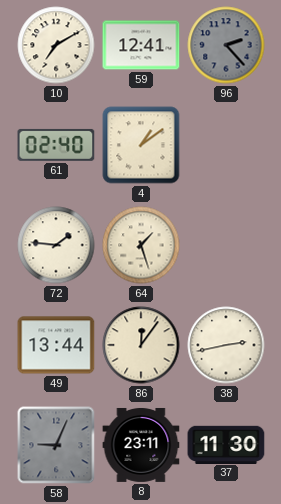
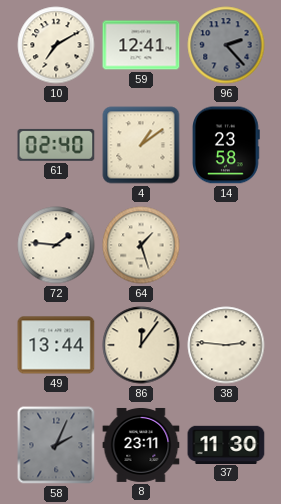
14: none -> 23:58 (227, 145)
38: 2:43 -> 2:46 (226, 345)
58: 9:04 -> 2:04 (56, 445)
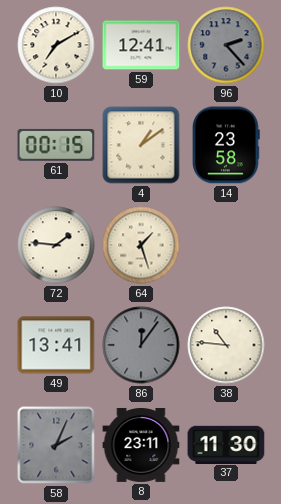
61: 02:40 -> 00:15 (56, 145)
49: 13:44 -> 13:41 (56, 345)
86 dial: cream -> grey (141, 345)
38: 2:46 -> 10:46 (226, 345)
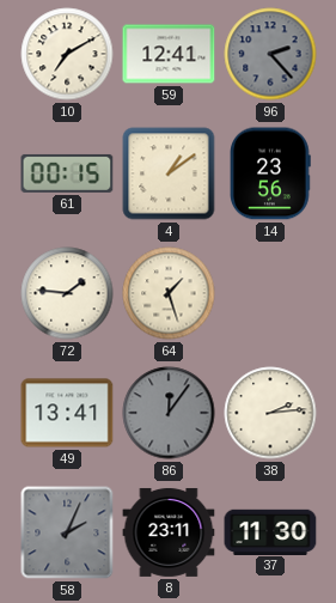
14: 23:58 -> 23:56 (271, 173)
38: 10:46 -> 2:14 (270, 413)
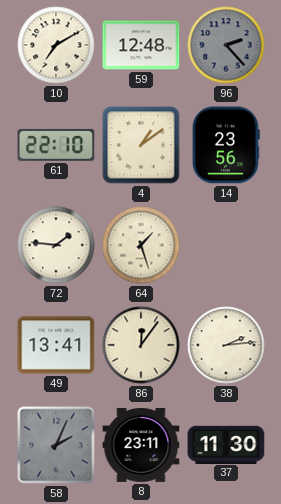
59: 12:41 -> 12:48 (141, 45)
61: 00:15 -> 22:10 (56, 145)
86 dial: grey -> cream (141, 345)
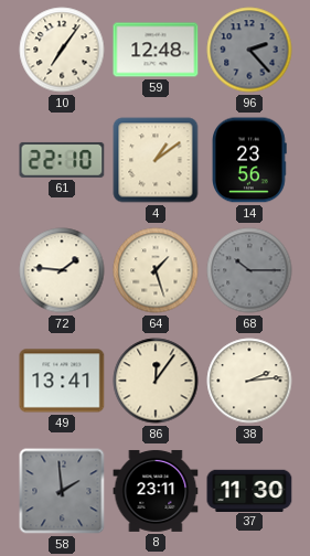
10: 7:10 -> 7:06 (62, 50)
68: none -> 10:15 (249, 270)
58: 2:04 -> 1:59 (62, 491)
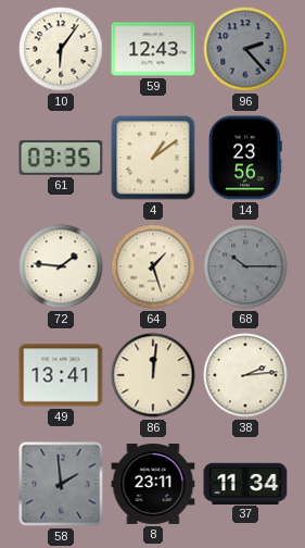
10: 7:06 -> 6:06 (61, 49)
59: 12:48 -> 12:43 (153, 49)
61: 22:10 -> 03:35 (61, 158)
86: 12:06 -> 12:01 (153, 375)
37: 11:30 -> 11:34 (245, 483)
